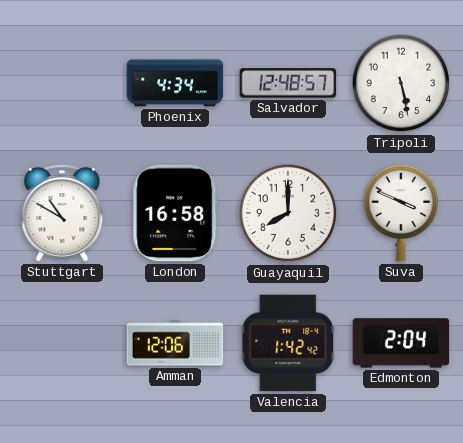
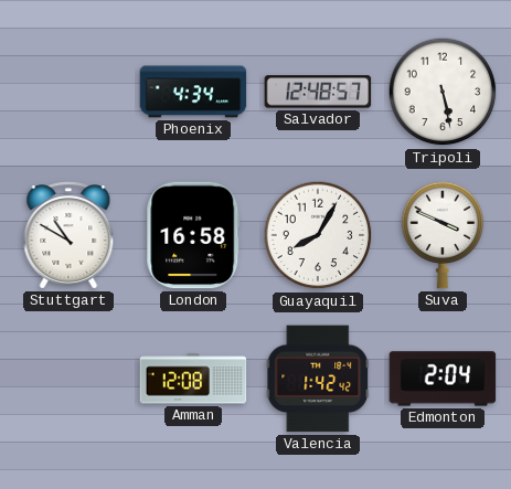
Guayaquil: 8:00 -> 8:05 (318, 235)
Amman: 12:06 -> 12:08 (193, 379)
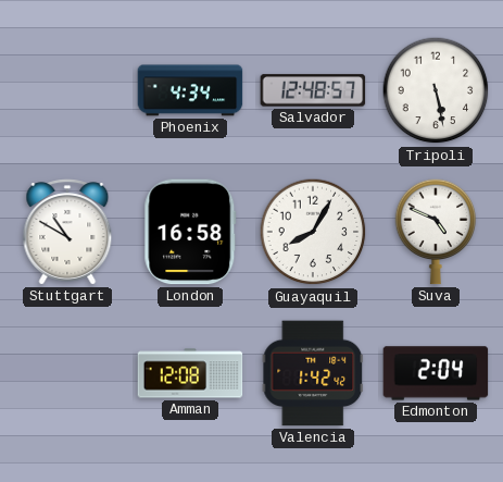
Suva: 3:49 -> 4:49 (436, 232)
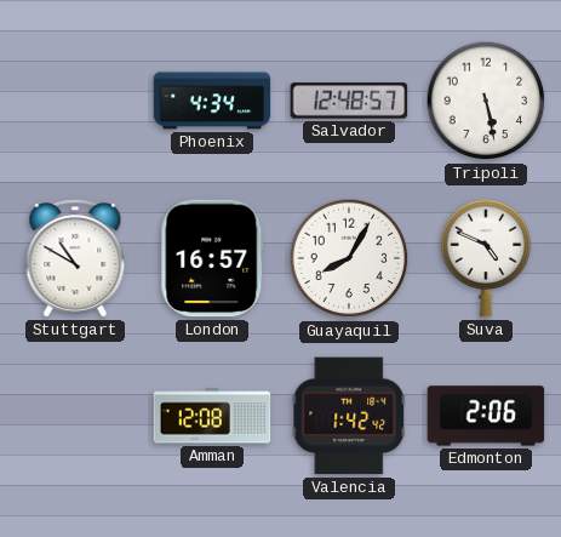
London: 16:58 -> 16:57 (212, 258)
Edmonton: 2:04 -> 2:06 (486, 416)
